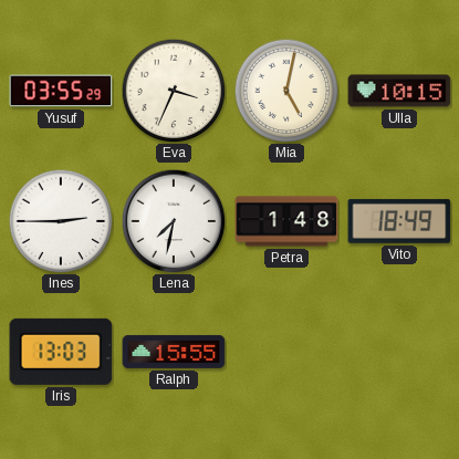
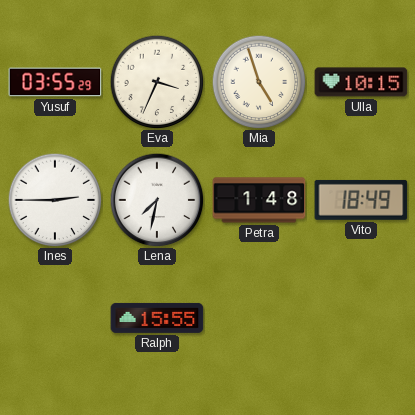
Mia: 5:02 -> 4:57 (259, 82)
Iris: 13:03 -> none (61, 352)
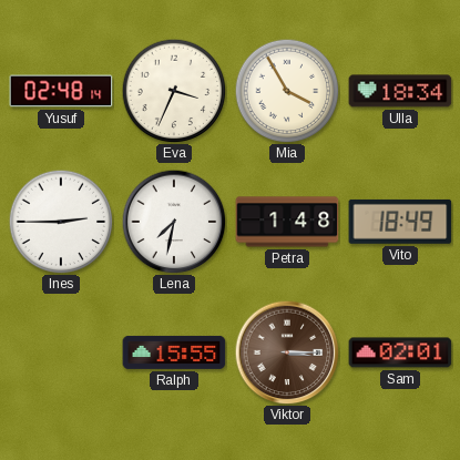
Yusuf: 03:55 -> 02:48 (61, 91)
Mia: 4:57 -> 3:55 (287, 91)
Ulla: 10:15 -> 18:34 (400, 91)
Viktor: none -> 3:15 (287, 352)
Sam: none -> 02:01 (400, 352)
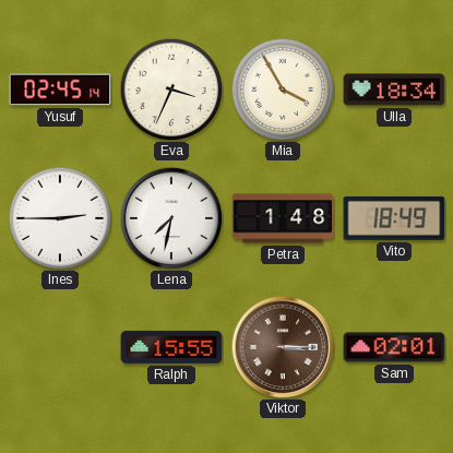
Yusuf: 02:48 -> 02:45 (60, 90)
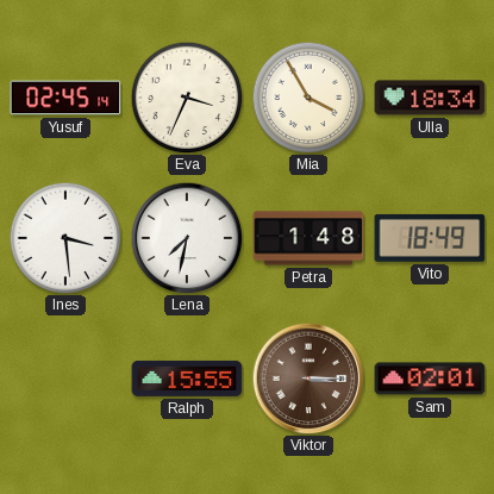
Ines: 2:45 -> 3:29 (65, 238)
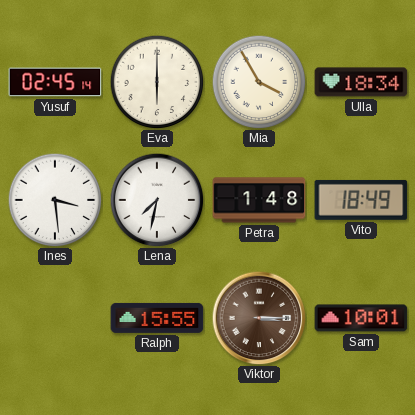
Eva: 3:34 -> 6:00 (157, 82)
Sam: 02:01 -> 10:01 (361, 318)
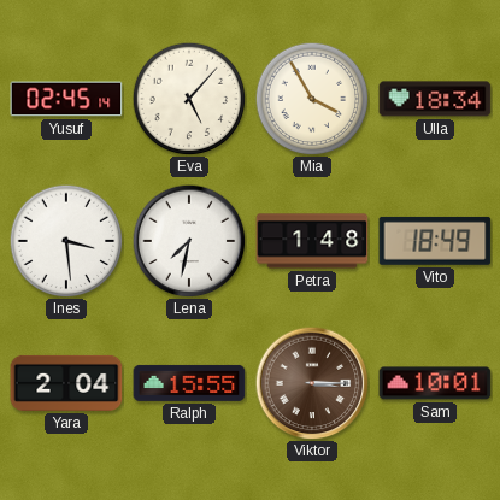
Eva: 6:00 -> 5:07 (189, 99)
Yara: none -> 2:04 (66, 383)
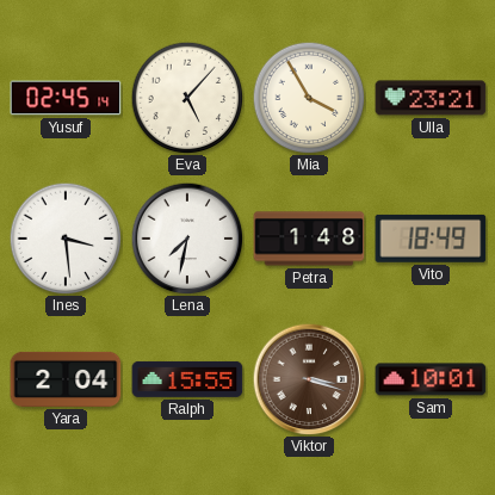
Ulla: 18:34 -> 23:21 (431, 98)
Viktor: 3:15 -> 3:18 (309, 379)
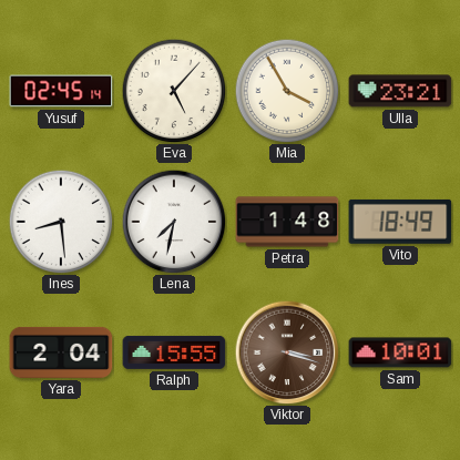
Ines: 3:29 -> 8:29 (61, 222)
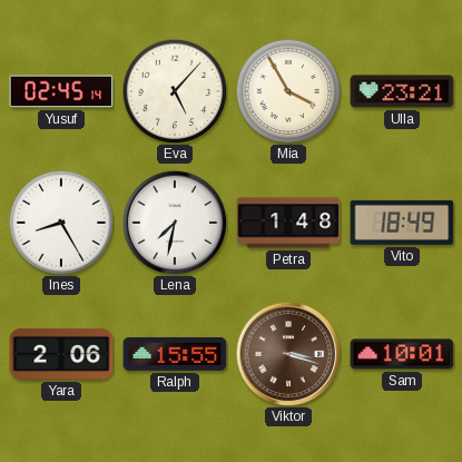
Ines: 8:29 -> 8:25 (61, 223)
Yara: 2:04 -> 2:06 (61, 354)
